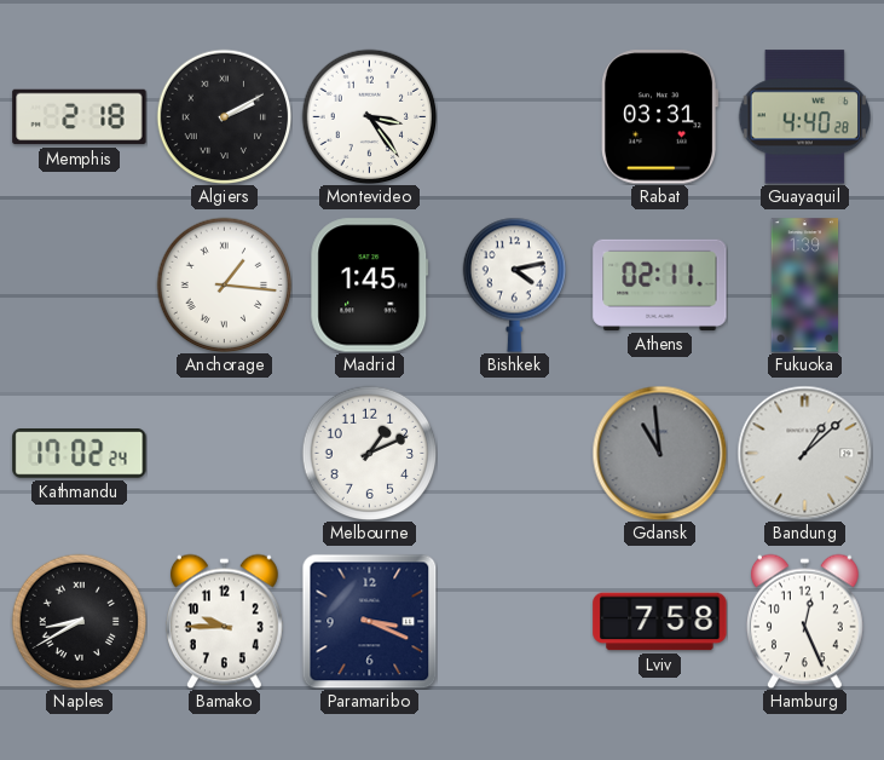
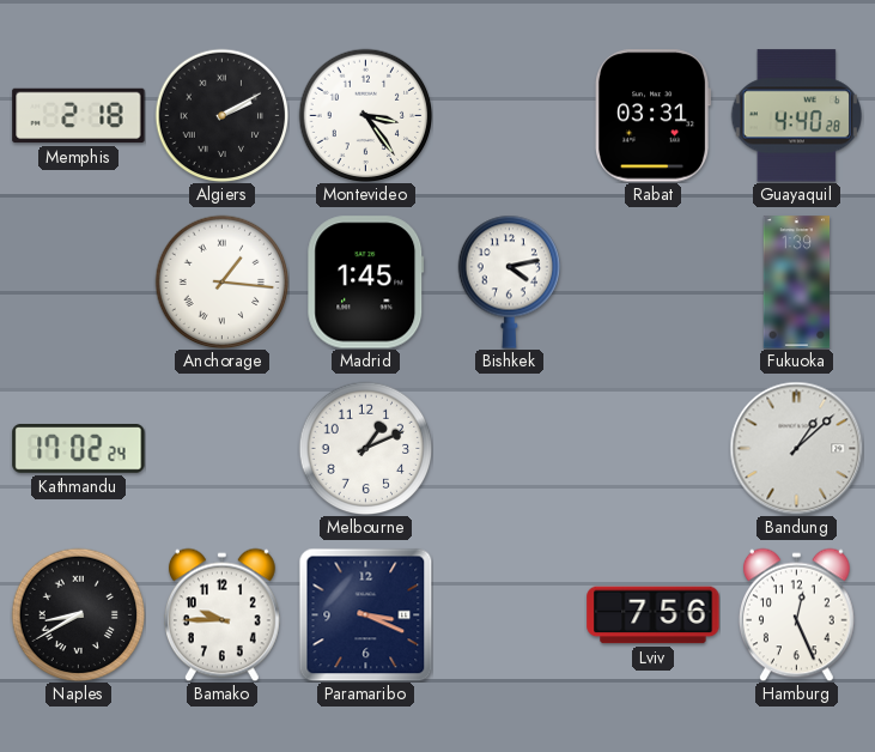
Athens: 02:11 -> none (660, 284)
Gdansk: 10:59 -> none (659, 453)
Lviv: 7:58 -> 7:56 (654, 615)
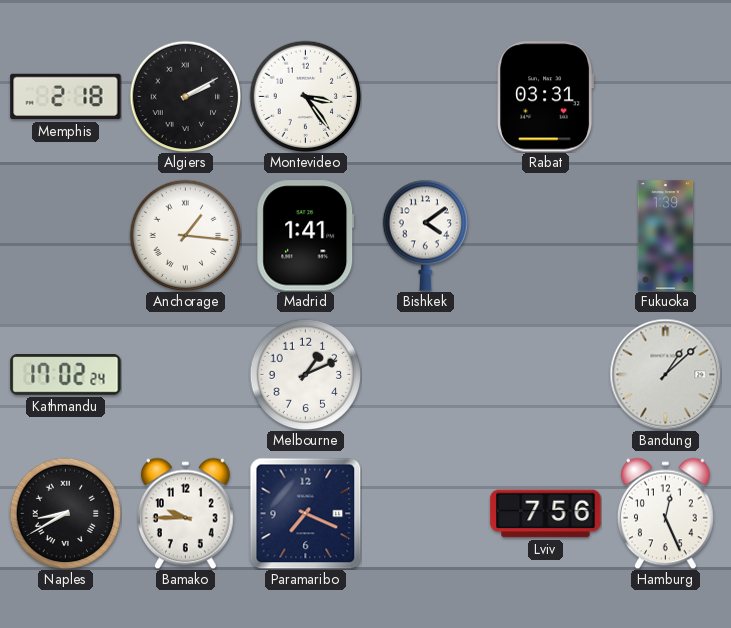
Guayaquil: 4:40 -> none (796, 116)
Madrid: 1:45 -> 1:41 (306, 236)
Bishkek: 4:13 -> 4:09 (425, 235)
Paramaribo: 3:19 -> 7:19 (305, 513)
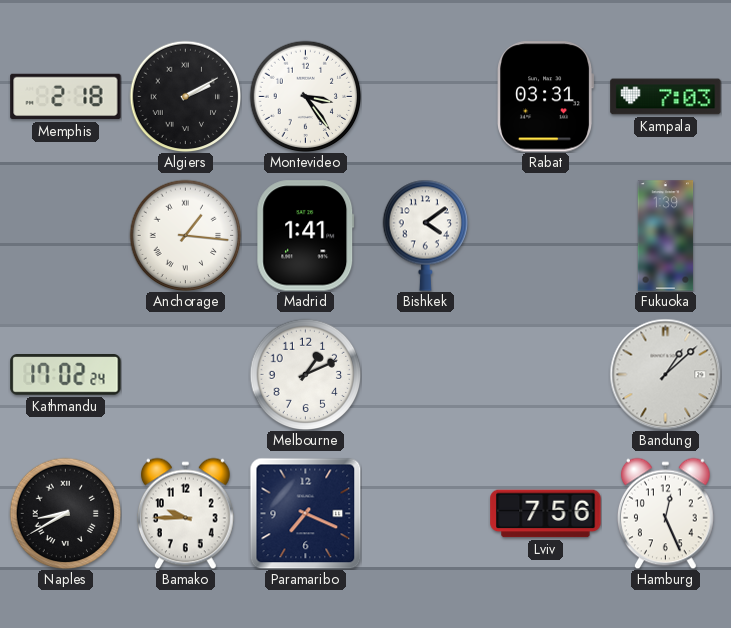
Kampala: none -> 7:03 (666, 97)
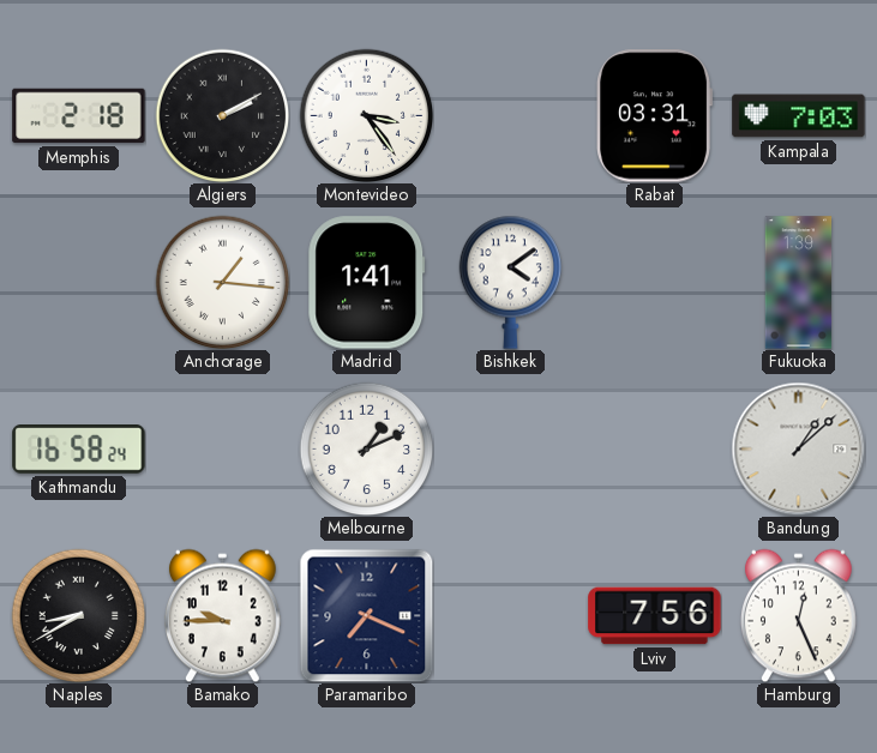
Kathmandu: 17:02 -> 16:58 (79, 450)
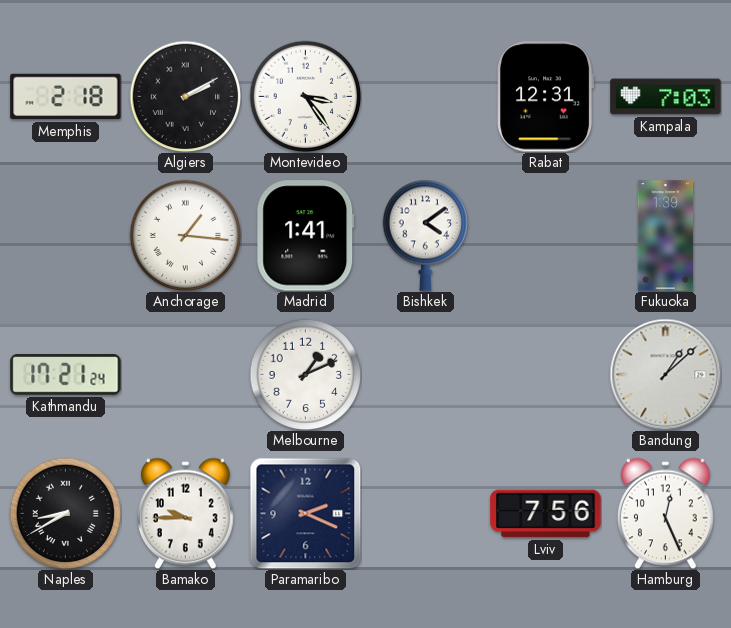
Rabat: 03:31 -> 12:31 (545, 97)
Kathmandu: 16:58 -> 17:21 (66, 375)
Paramaribo: 7:19 -> 2:19 (305, 513)
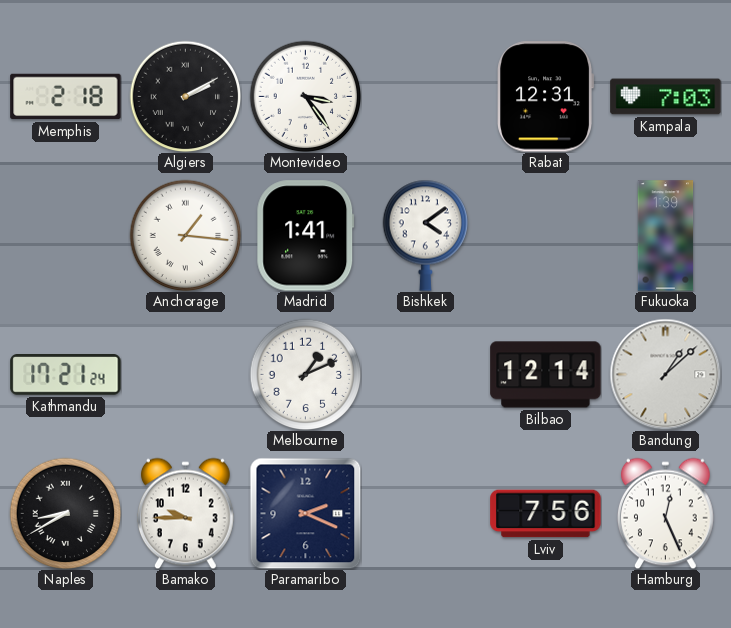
Bilbao: none -> 12:14 (546, 375)
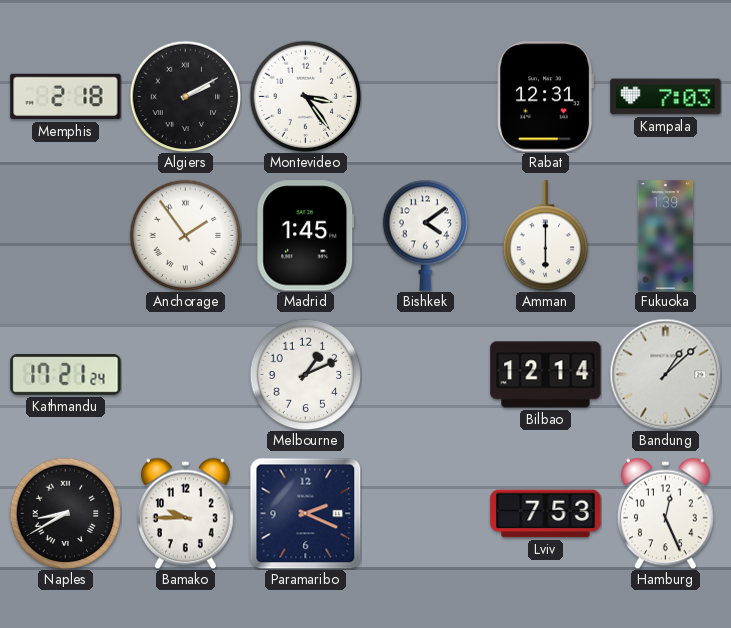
Anchorage: 1:16 -> 1:54 (185, 235)
Madrid: 1:41 -> 1:45 (306, 236)
Amman: none -> 6:00 (545, 236)
Lviv: 7:56 -> 7:53 (546, 514)
